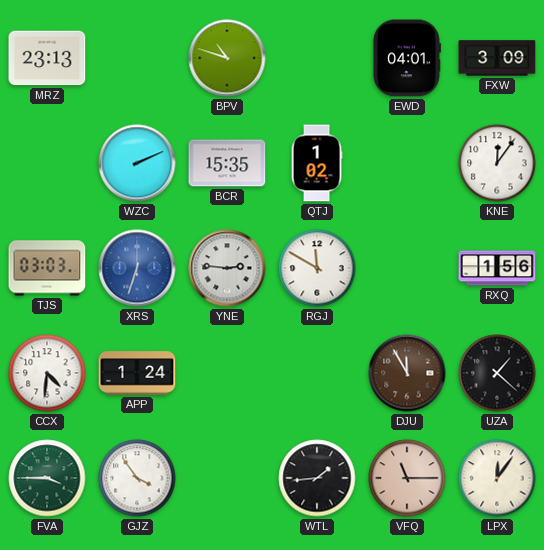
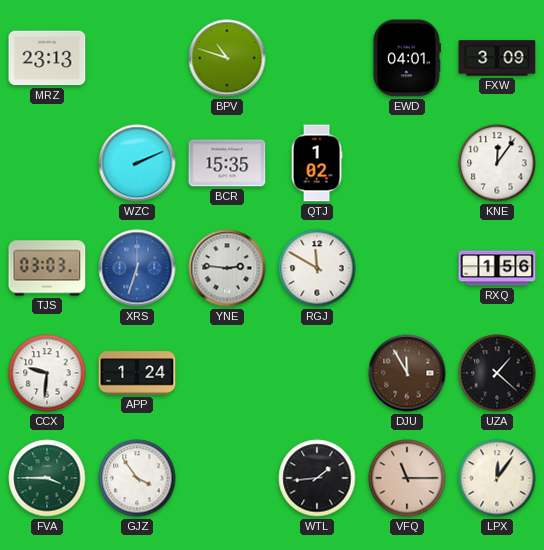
CCX: 4:31 -> 9:31 (47, 373)
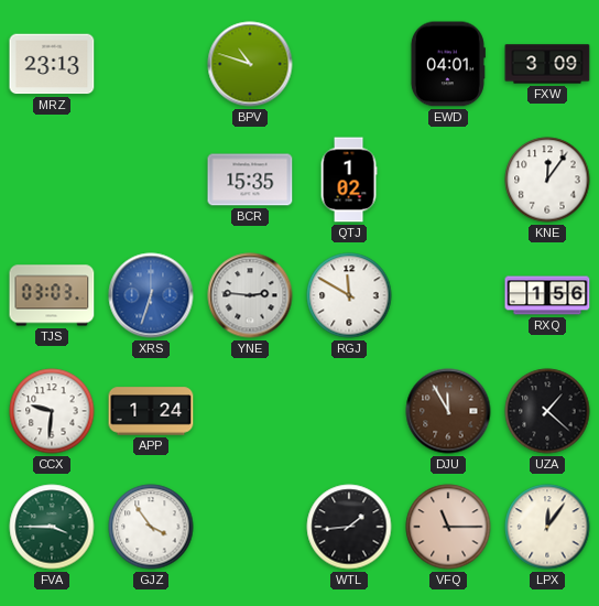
WZC: 2:11 -> none (137, 163)
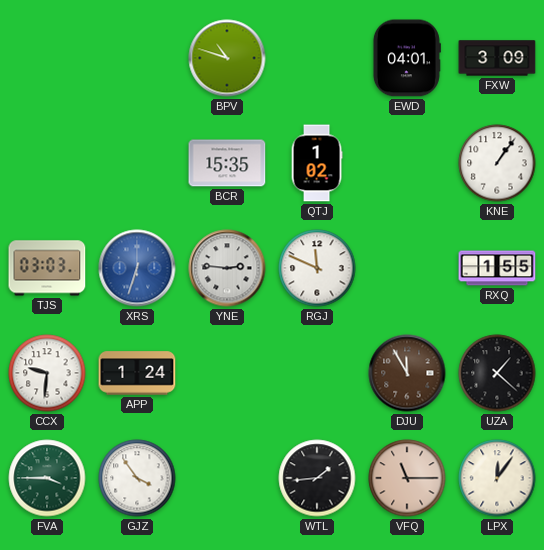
MRZ: 23:13 -> none (52, 64)
KNE: 12:06 -> 1:06 (497, 163)
RGJ: 11:50 -> 11:49 (317, 268)
RXQ: 1:56 -> 1:55 (497, 268)
